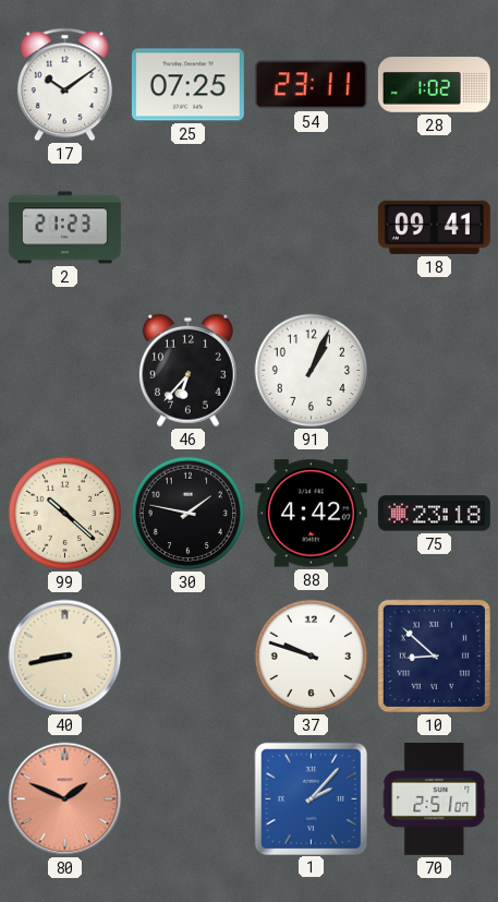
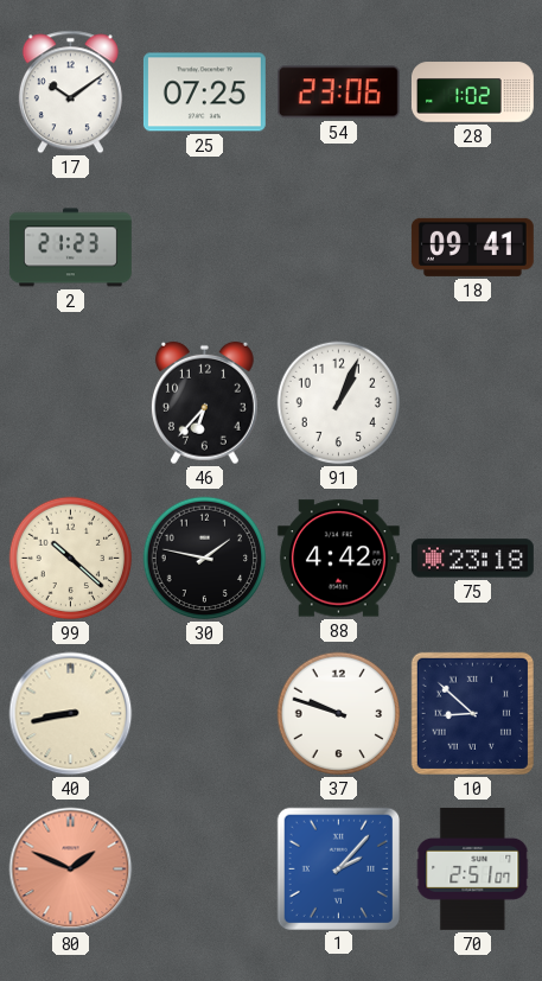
54: 23:11 -> 23:06 (338, 93)
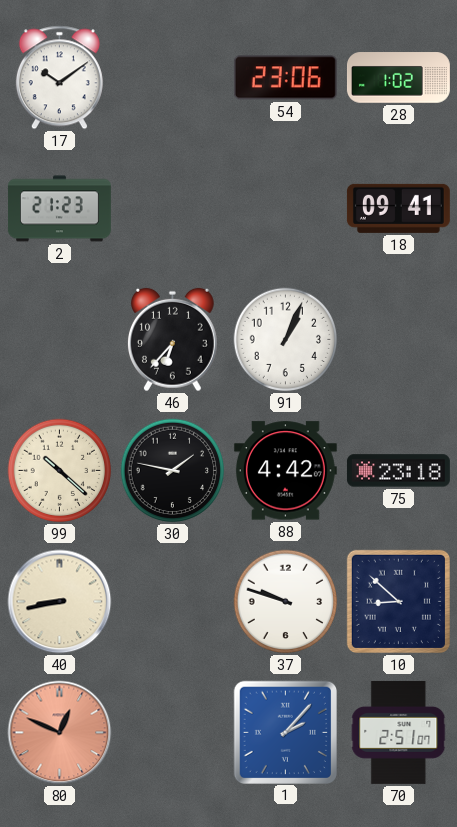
25: 07:25 -> none (204, 93)
80: 1:49 -> 12:49 (60, 733)
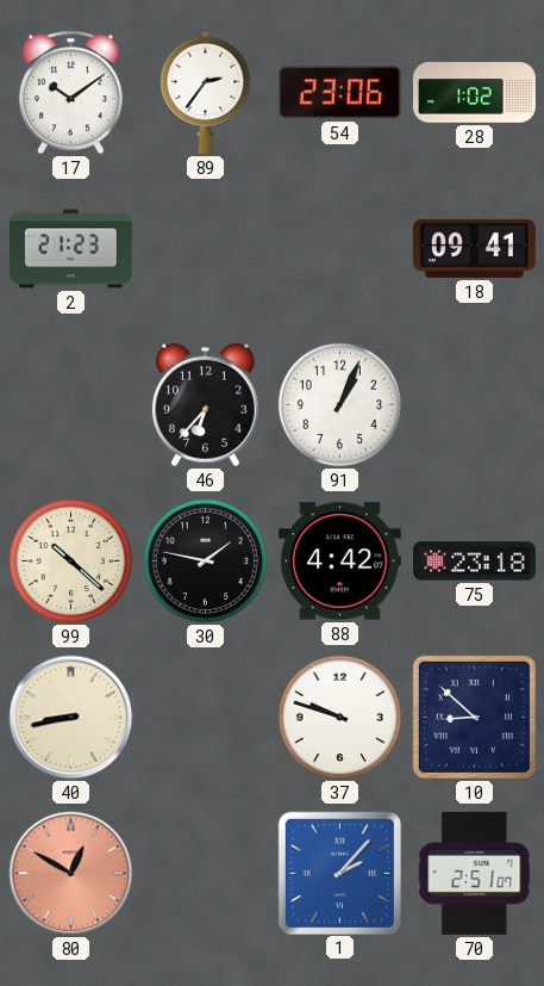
89: none -> 2:36 (206, 92)
80: 12:49 -> 12:50 (71, 874)
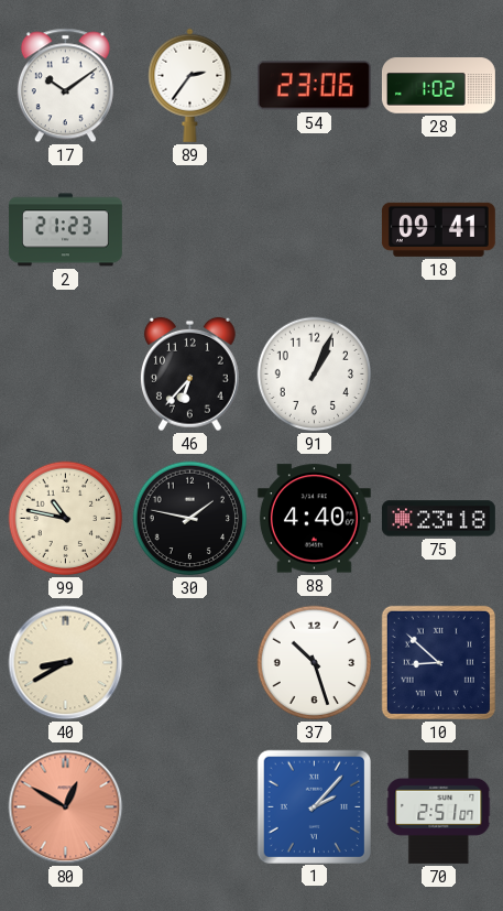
99: 10:22 -> 10:47 (66, 519)
88: 4:42 -> 4:40 (314, 519)
40: 8:43 -> 8:40 (66, 663)
37: 9:48 -> 10:27 (315, 663)
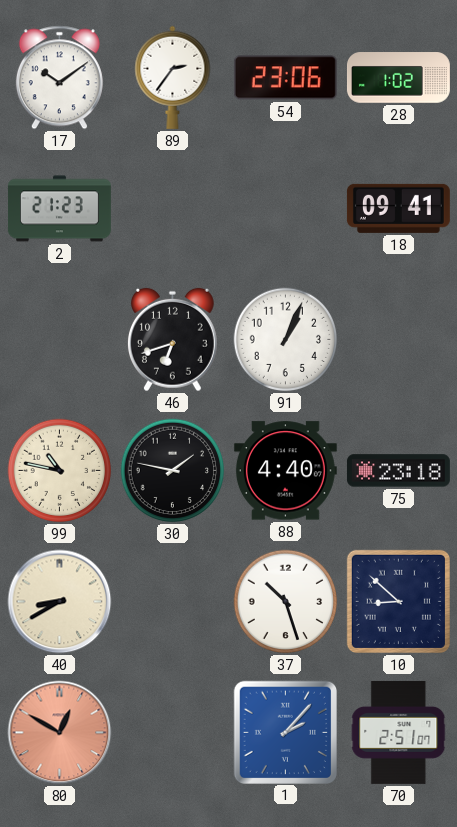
46: 6:37 -> 6:42 (172, 340)
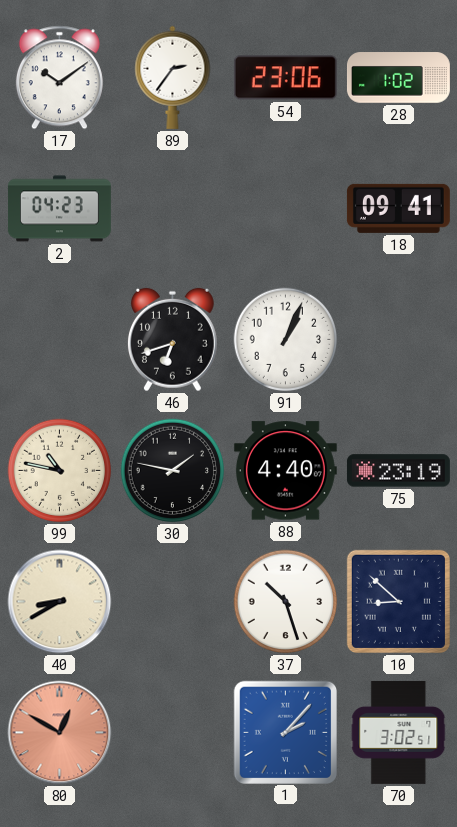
2: 21:23 -> 04:23 (60, 209)
75: 23:18 -> 23:19 (398, 471)
70: 2:51 -> 3:02 (399, 732)
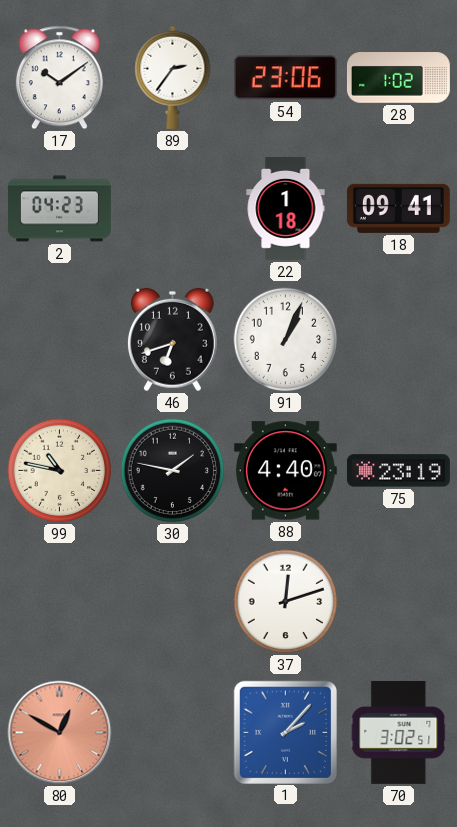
22: none -> 1:18 (286, 208)
40: 8:40 -> none (60, 602)
37: 10:27 -> 12:12 (286, 602)
10: 8:52 -> none (398, 601)
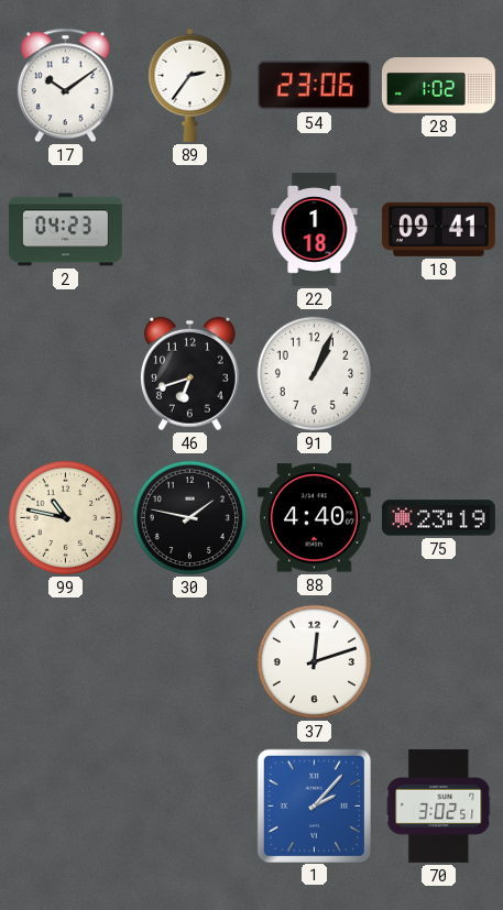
80: 12:50 -> none (60, 733)
